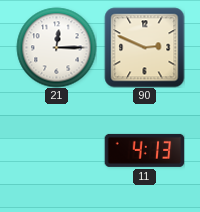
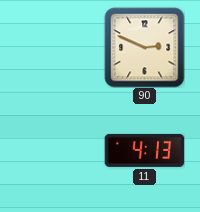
21: 12:15 -> none (56, 47)
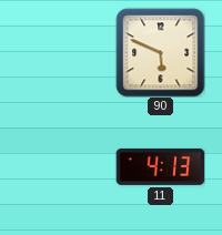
90: 2:49 -> 5:49 (160, 52)
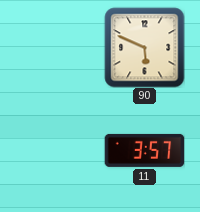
11: 4:13 -> 3:57 (144, 150)
